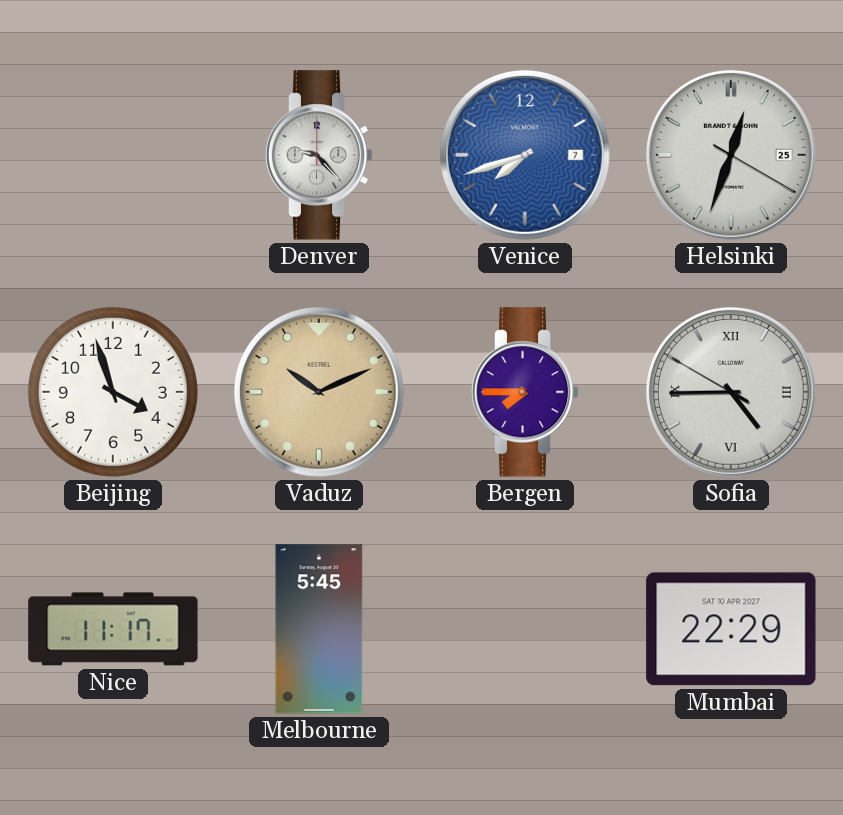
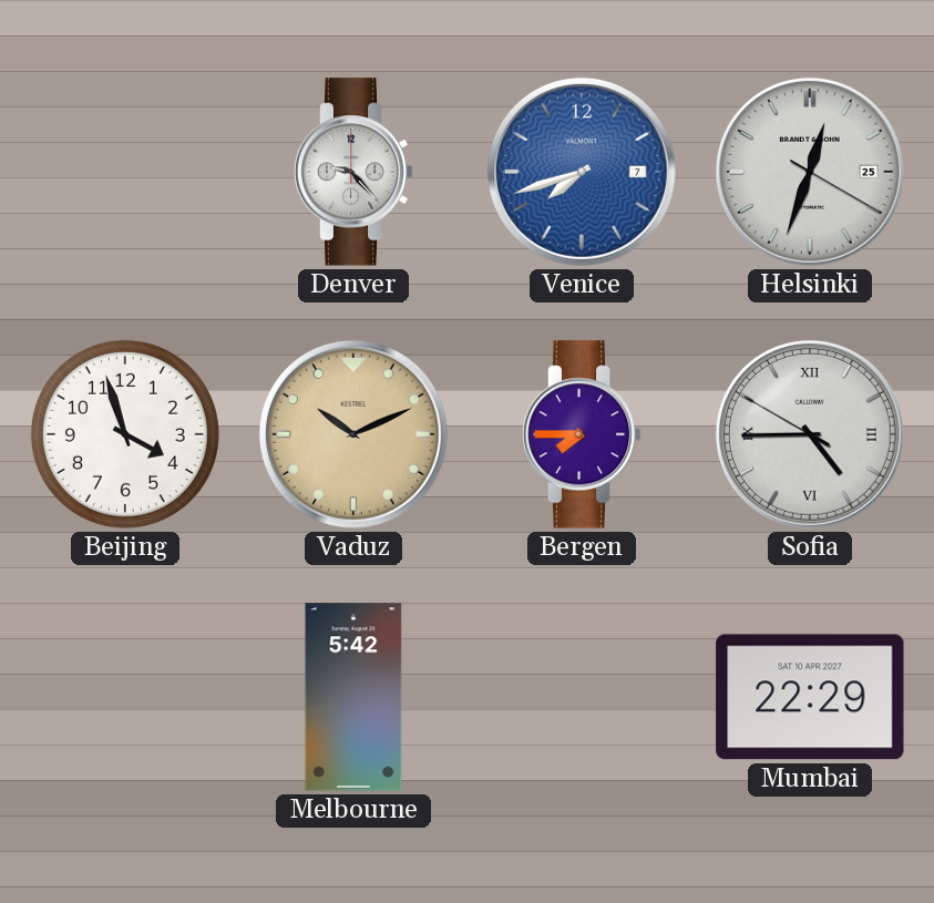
Nice: 11:17 -> none (113, 629)
Melbourne: 5:45 -> 5:42 (353, 697)
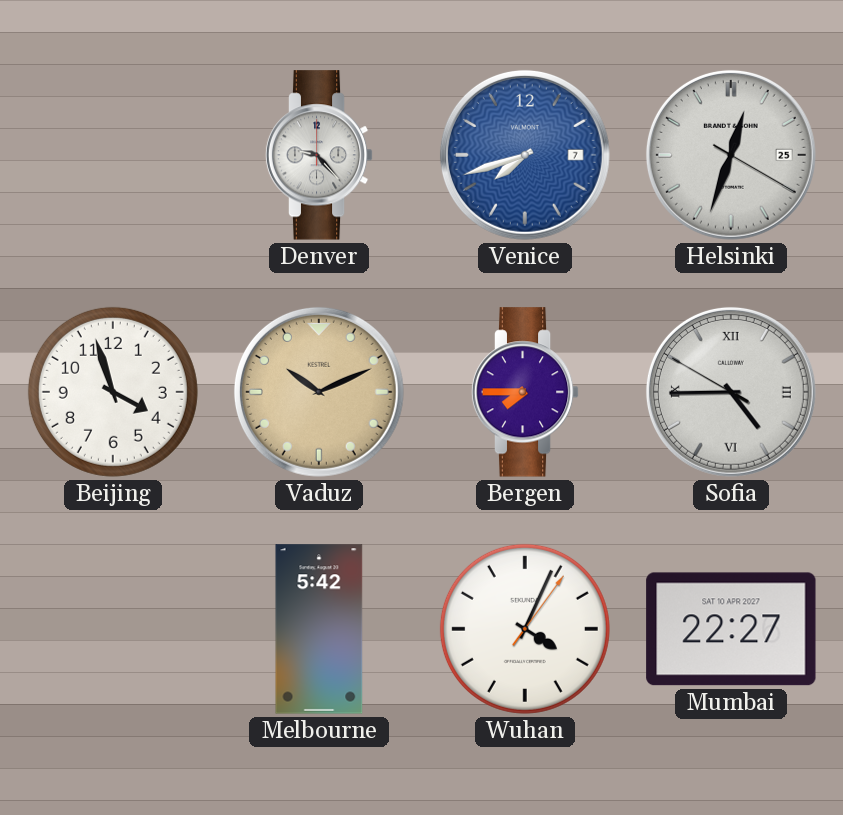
Wuhan: none -> 4:04 (525, 629)
Mumbai: 22:29 -> 22:27 (731, 629)
